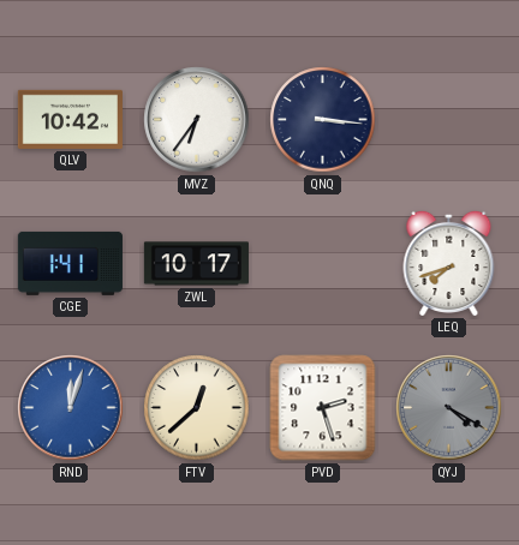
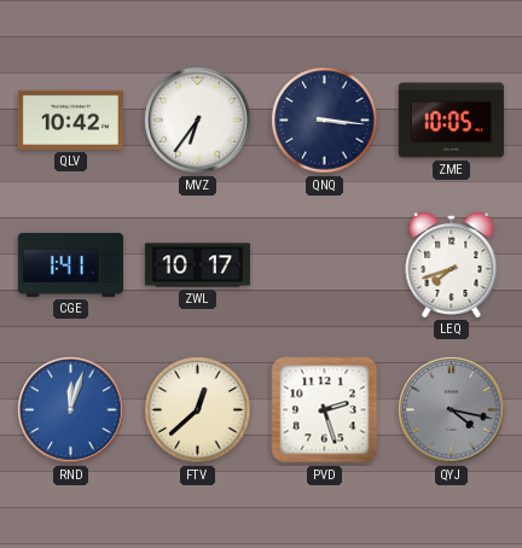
ZME: none -> 10:05 (451, 121)
QYJ: 4:20 -> 4:17 (452, 410)
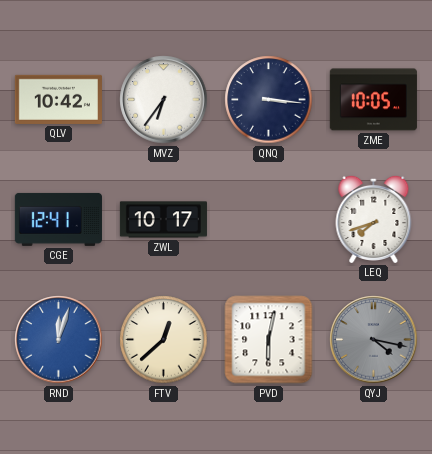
CGE: 1:41 -> 12:41 (58, 219)
PVD: 2:27 -> 6:02 (269, 340)
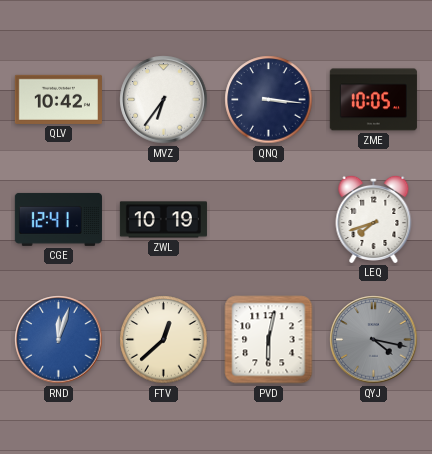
ZWL: 10:17 -> 10:19 (163, 220)
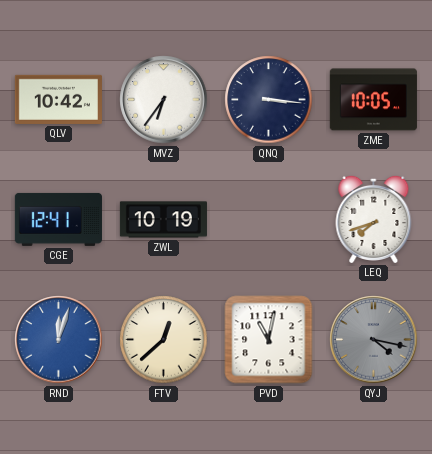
PVD: 6:02 -> 11:02 (269, 340)
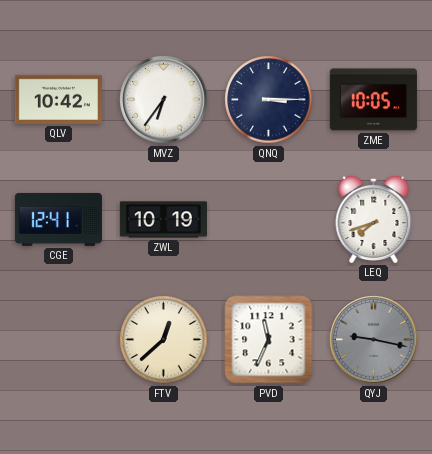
QNQ: 3:16 -> 3:15 (269, 100)
RND: 12:03 -> none (59, 340)
PVD: 11:02 -> 11:34 (269, 340)
QYJ: 4:17 -> 9:17 (374, 340)
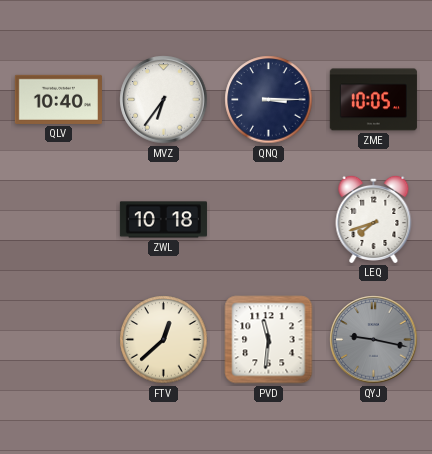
QLV: 10:42 -> 10:40 (58, 99)
CGE: 12:41 -> none (58, 219)
ZWL: 10:19 -> 10:18 (163, 220)
PVD: 11:34 -> 11:31 (269, 340)
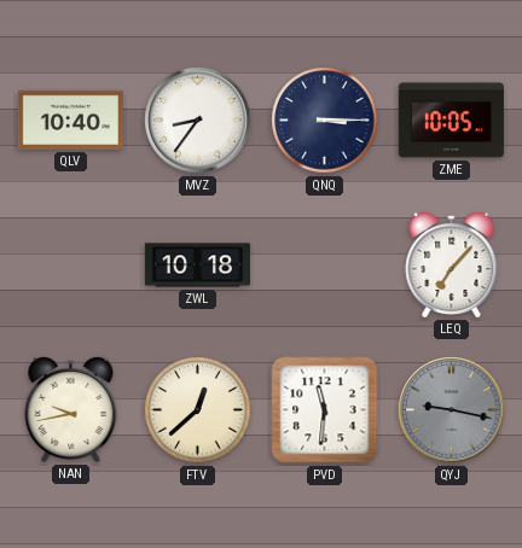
MVZ: 6:36 -> 8:36 (198, 121)
LEQ: 7:42 -> 7:07 (452, 264)
NAN: none -> 9:43 (71, 409)
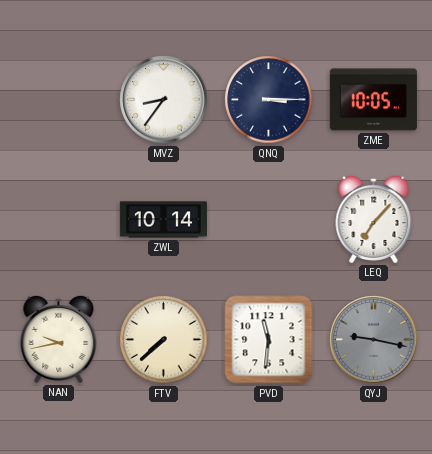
QLV: 10:40 -> none (70, 119)
ZWL: 10:18 -> 10:14 (163, 220)
FTV: 12:38 -> 7:38 (164, 340)
